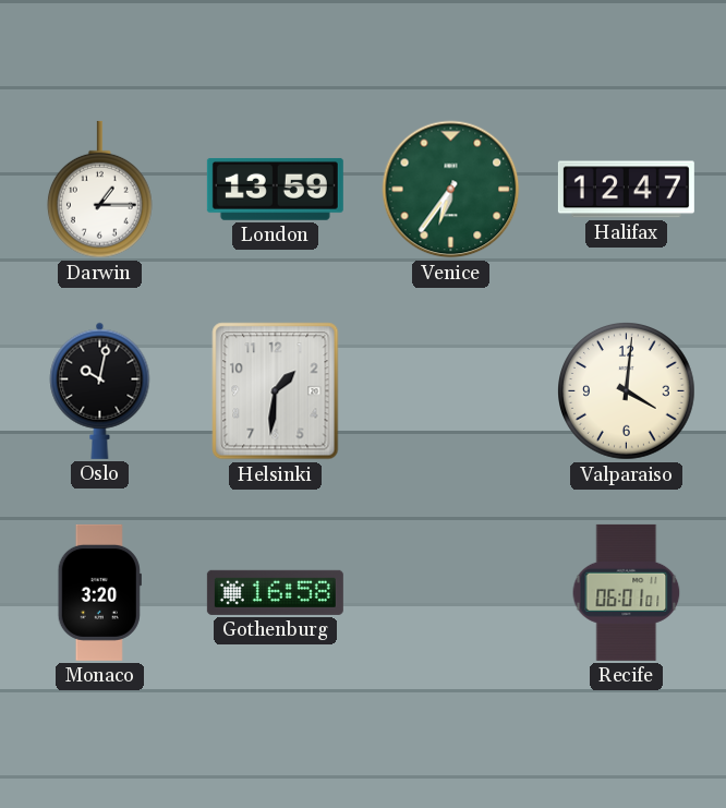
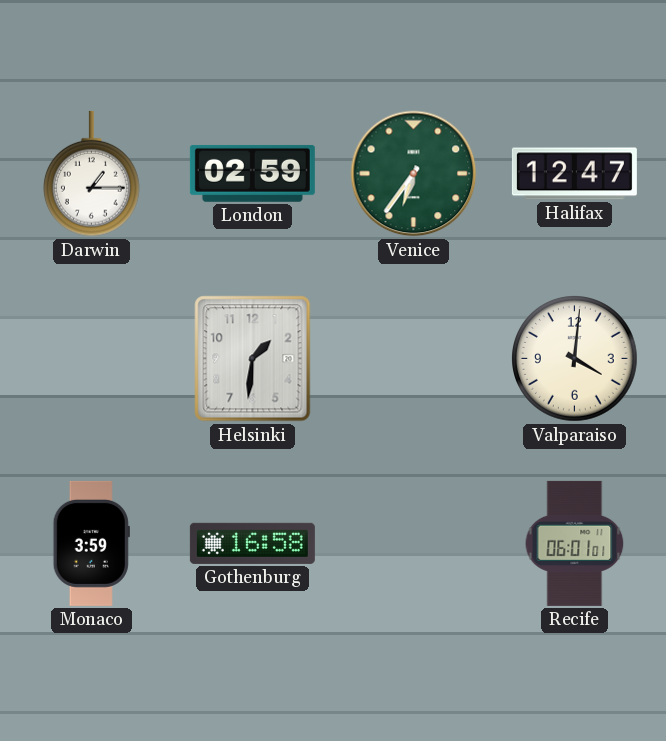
London: 13:59 -> 02:59 (252, 173)
Oslo: 10:02 -> none (100, 390)
Monaco: 3:20 -> 3:59 (91, 543)
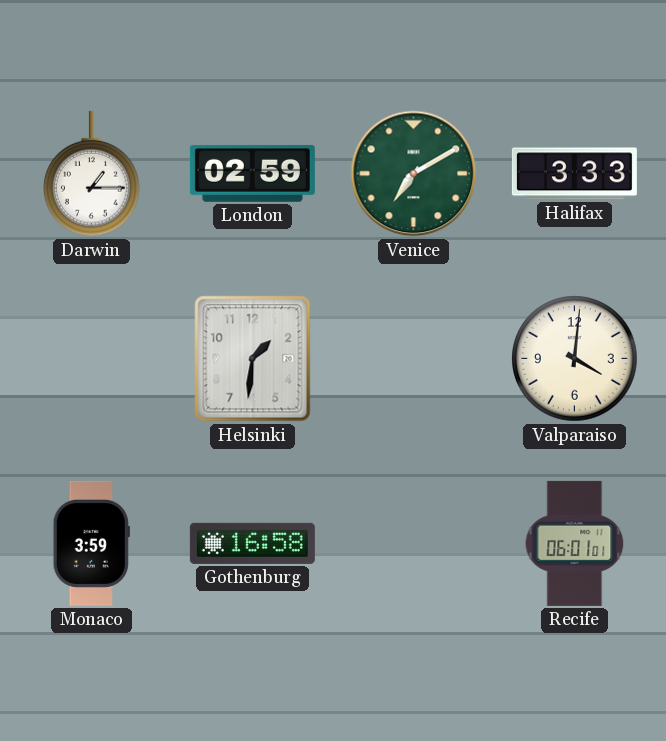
Venice: 6:36 -> 7:10 (414, 174)
Halifax: 12:47 -> 3:33 (574, 174)
